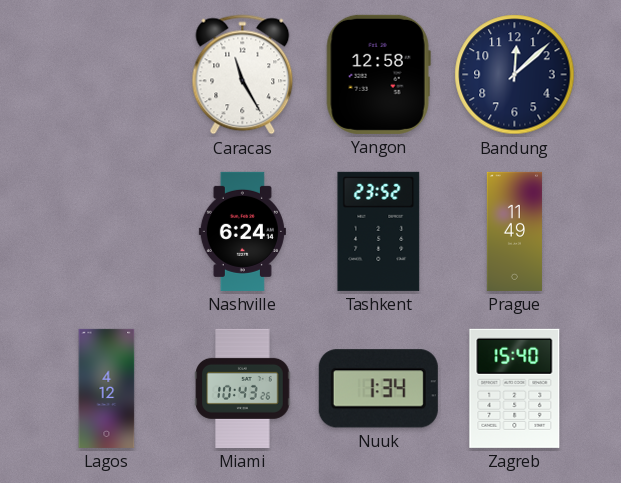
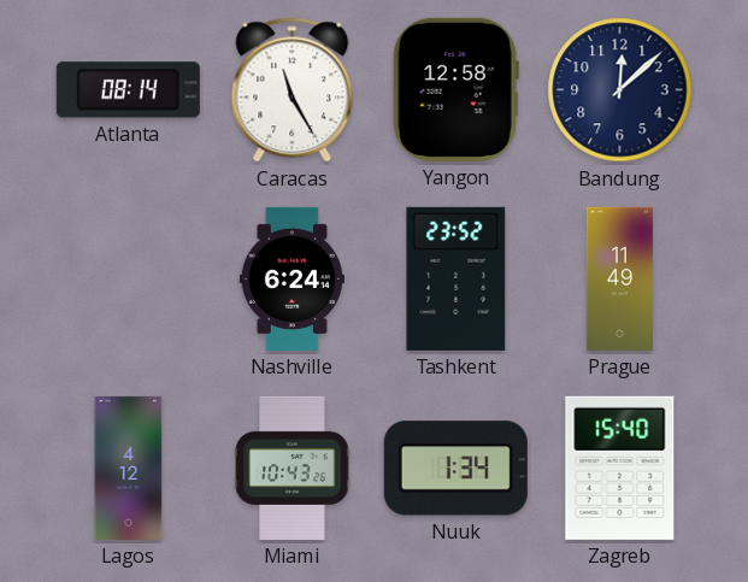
Atlanta: none -> 08:14 (128, 90)
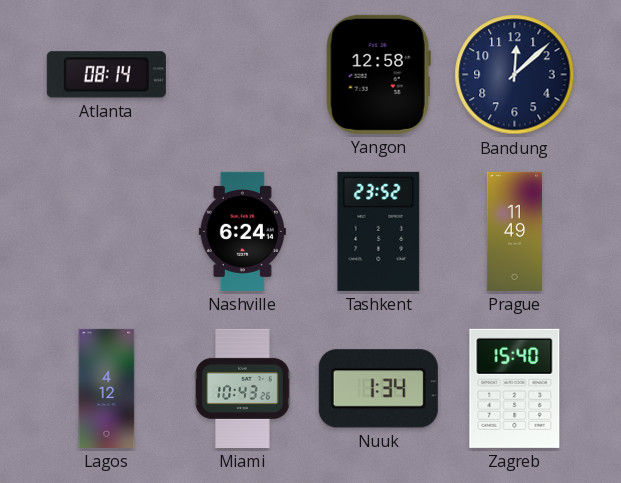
Caracas: 11:25 -> none (293, 90)
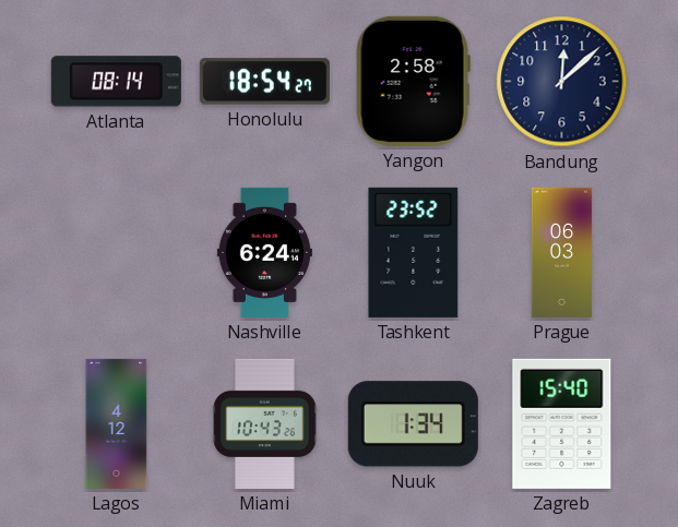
Honolulu: none -> 18:54 (264, 82)
Yangon: 12:58 -> 2:58 (413, 81)
Prague: 11:49 -> 06:03 (561, 252)
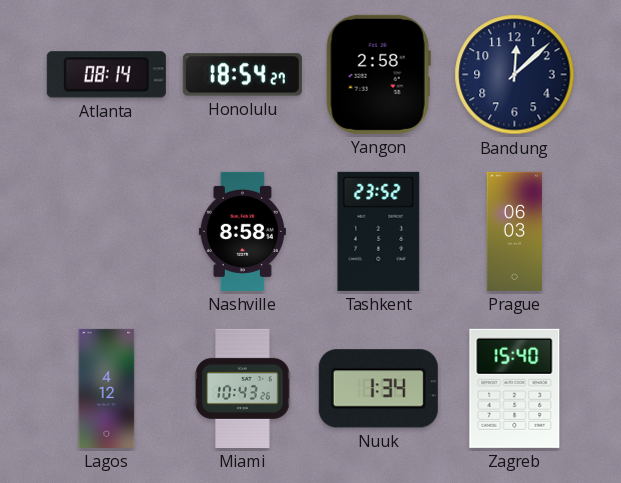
Nashville: 6:24 -> 8:58 (242, 231)
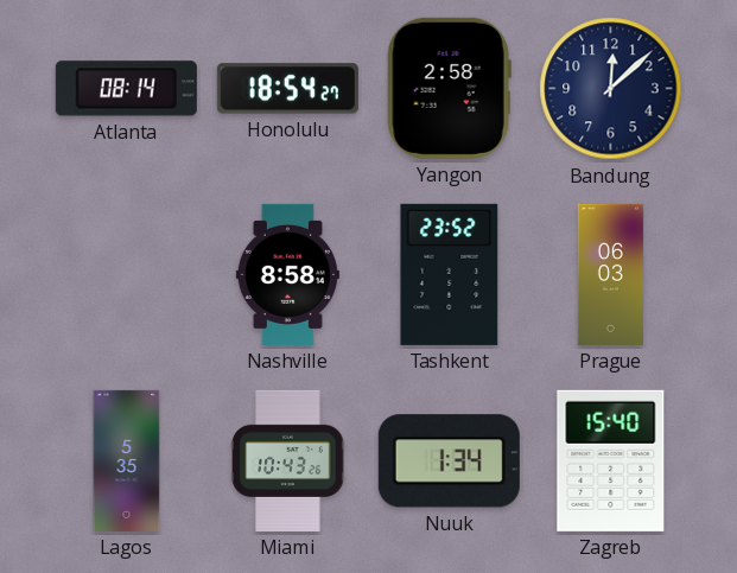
Lagos: 4:12 -> 5:35 (127, 460)
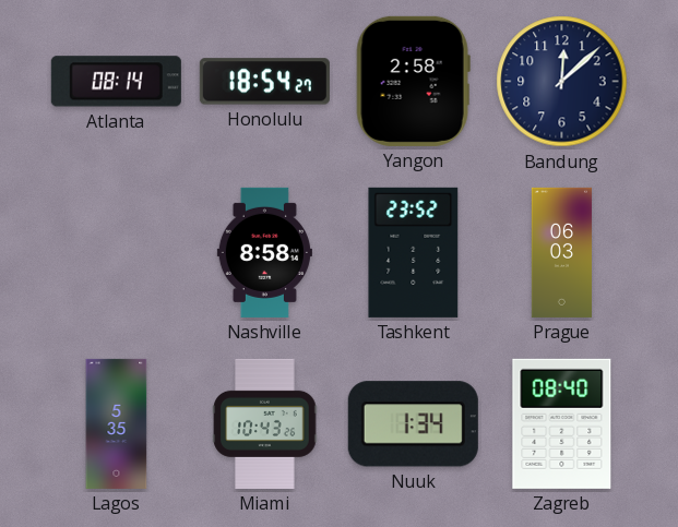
Zagreb: 15:40 -> 08:40 (562, 423)
